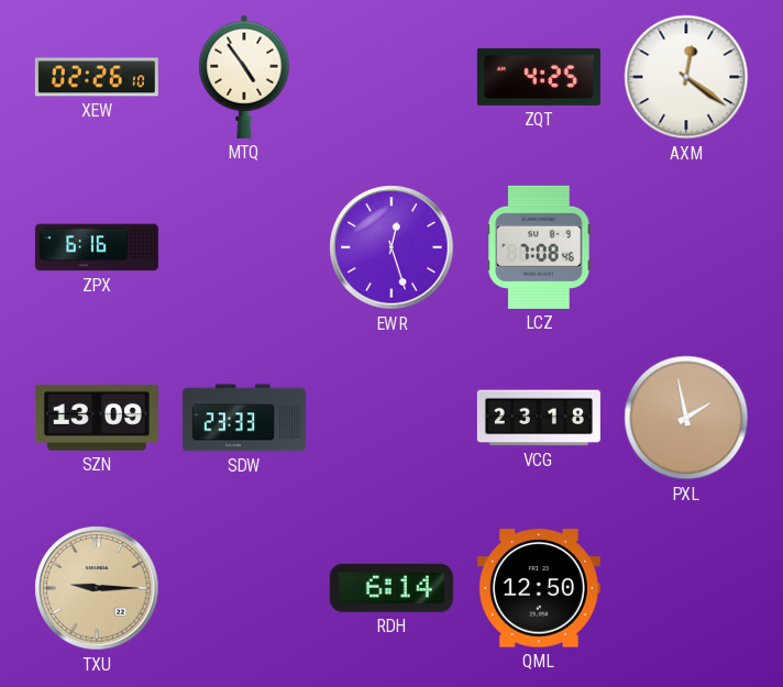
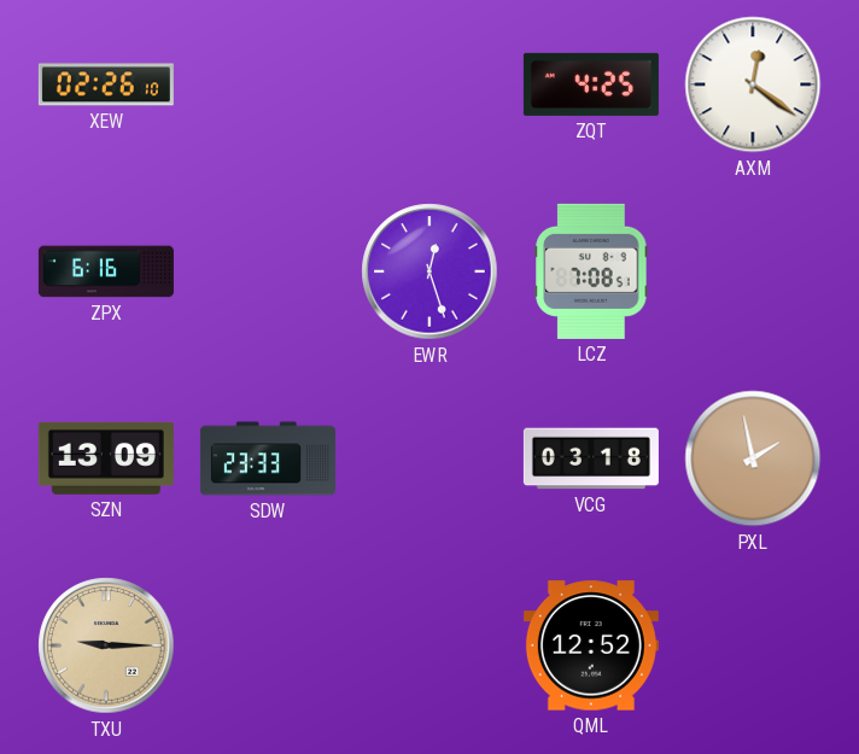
MTQ: 4:54 -> none (244, 77)
LCZ: 7:08:46 -> 7:08:51 (591, 271)
VCG: 23:18 -> 03:18 (591, 458)
RDH: 6:14 -> none (392, 588)
QML: 12:50 -> 12:52 (591, 645)
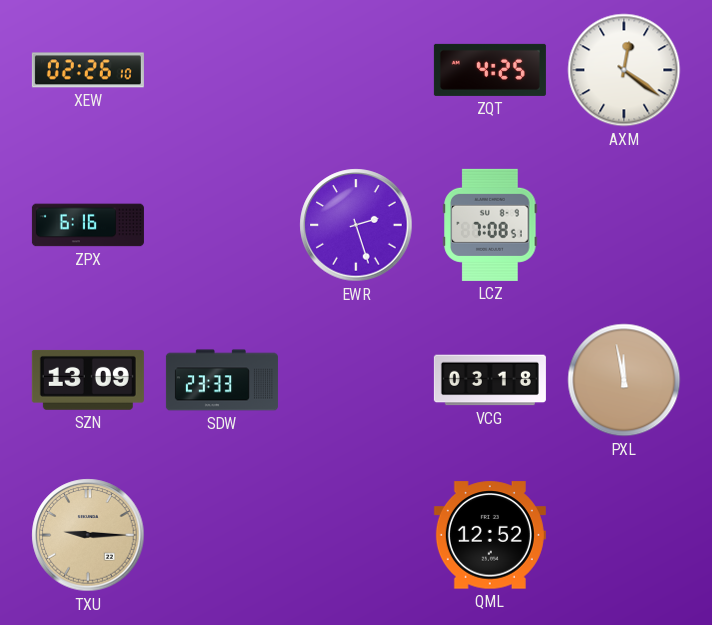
EWR: 12:27 -> 2:27 (356, 225)
PXL: 1:58 -> 11:58 (624, 380)
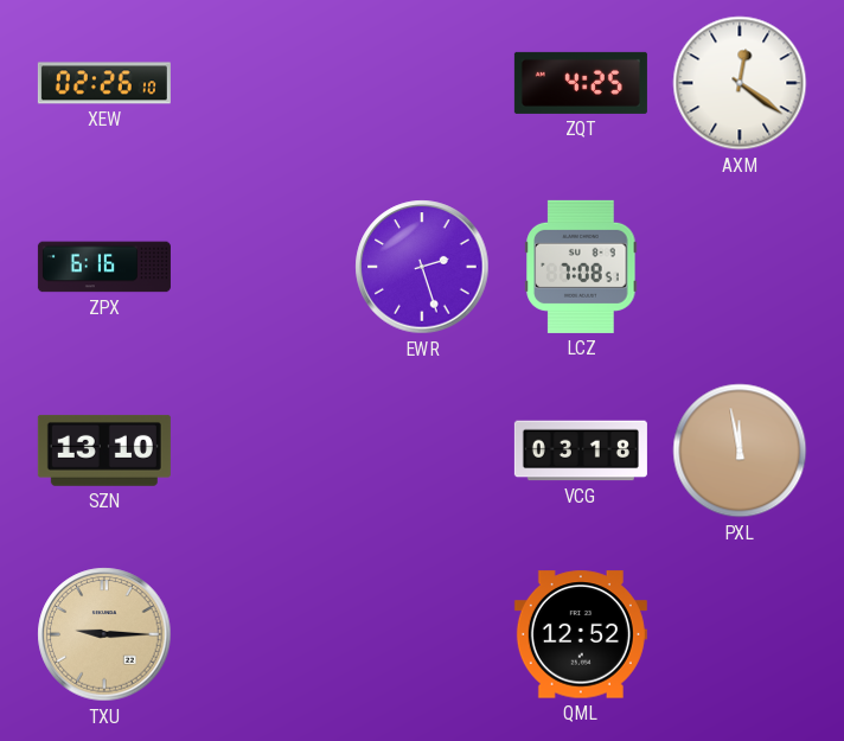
SZN: 13:09 -> 13:10 (104, 451)
SDW: 23:33 -> none (222, 380)
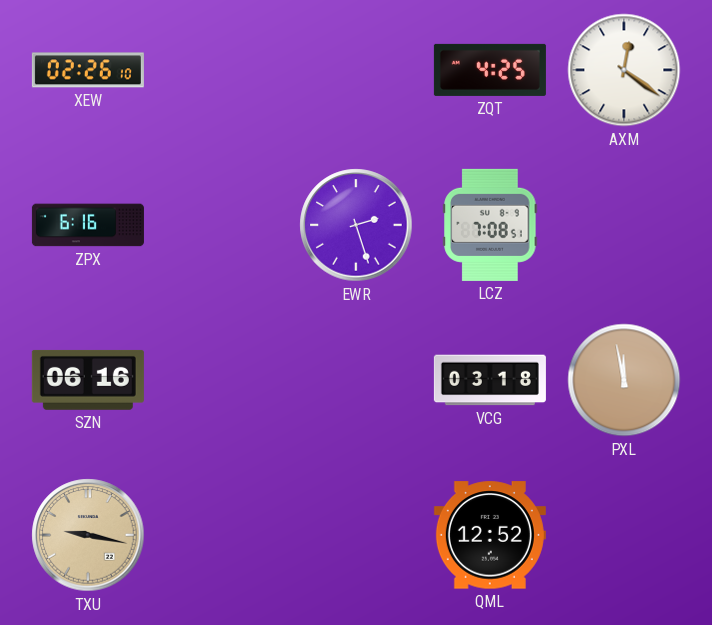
SZN: 13:10 -> 06:16 (88, 380)
TXU: 9:15 -> 9:17 (88, 535)
